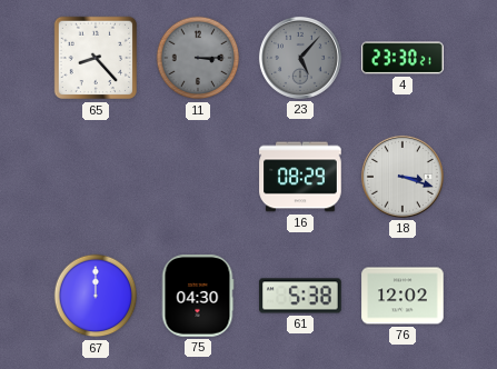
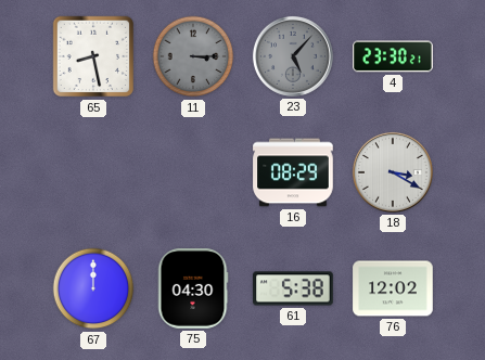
65: 8:23 -> 8:28 (93, 56)
18: 3:18 -> 3:20 (393, 172)
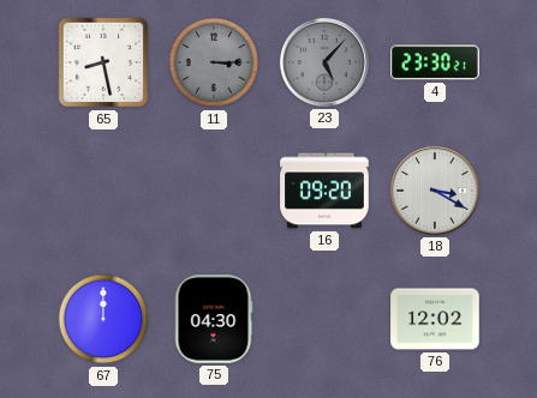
16: 08:29 -> 09:20 (324, 191)
61: 5:38 -> none (293, 288)
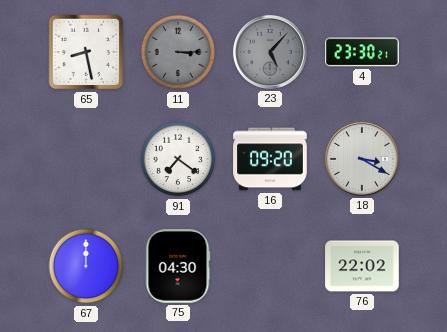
91: none -> 7:21 (178, 159)
76: 12:02 -> 22:02 (362, 266)
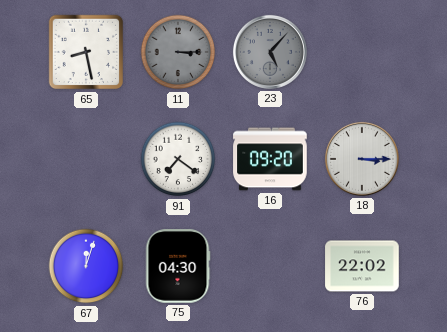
4: 23:30 -> none (362, 52)
18: 3:20 -> 3:15 (362, 159)
67: 12:00 -> 12:03 (86, 266)
